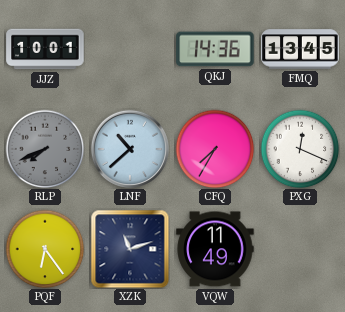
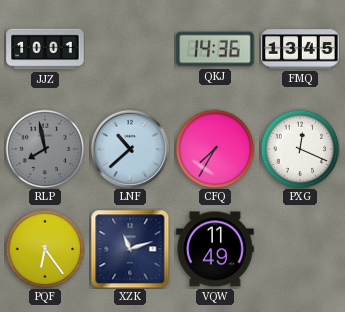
RLP: 7:41 -> 7:58 (45, 149)
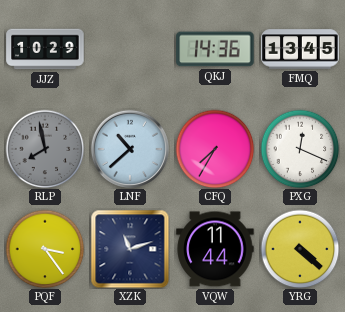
JJZ: 10:01 -> 10:29 (45, 49)
PQF: 6:24 -> 3:24 (45, 249)
VQW: 11:49 -> 11:44 (215, 249)
YRG: none -> 4:22 (300, 249)
